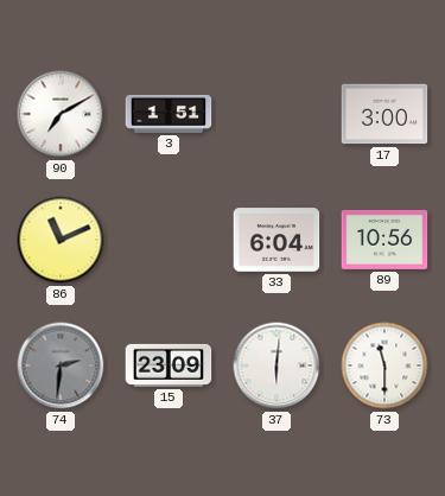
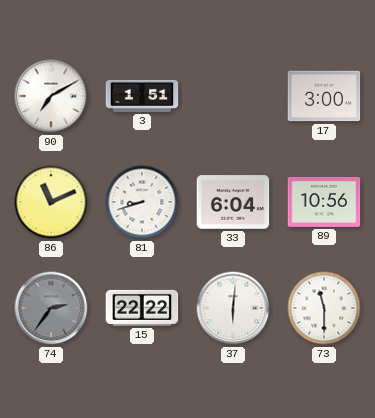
81: none -> 8:42 (142, 202)
74: 2:31 -> 2:36 (51, 308)
15: 23:09 -> 22:22 (142, 308)
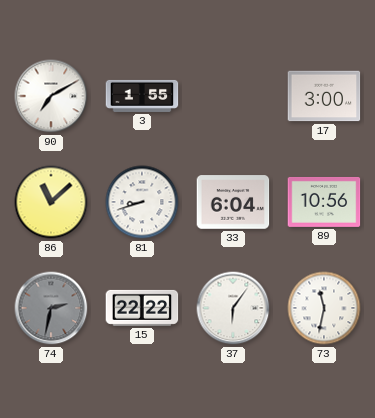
3: 1:51 -> 1:55 (142, 96)
86: 11:11 -> 11:08 (51, 202)
74: 2:36 -> 2:32 (51, 308)
37: 6:01 -> 6:06 (233, 308)
73: 11:30 -> 11:32 (324, 308)
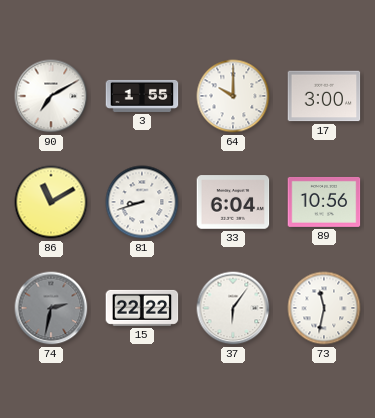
64: none -> 10:00 (233, 96)
86: 11:08 -> 11:10 (51, 202)
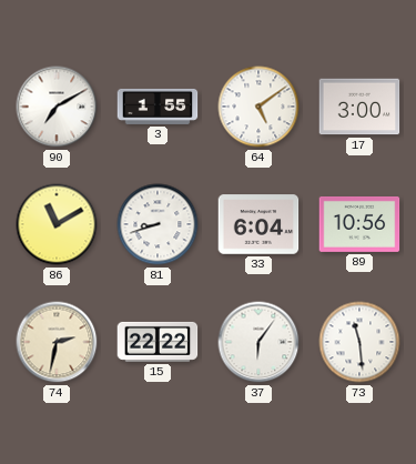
64: 10:00 -> 5:09 (258, 107)
74 dial: grey -> cream (57, 342)
73: 11:32 -> 11:29 (359, 342)
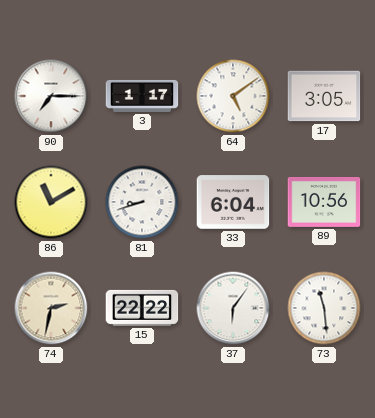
90: 7:10 -> 7:15 (51, 96)
3: 1:55 -> 1:17 (142, 96)
17: 3:00 -> 3:05 (324, 96)
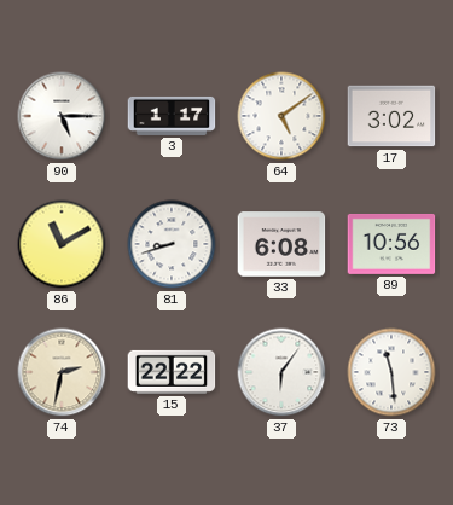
90: 7:15 -> 5:15 (62, 116)
17: 3:05 -> 3:02 (391, 116)
33: 6:04 -> 6:08 (281, 244)
